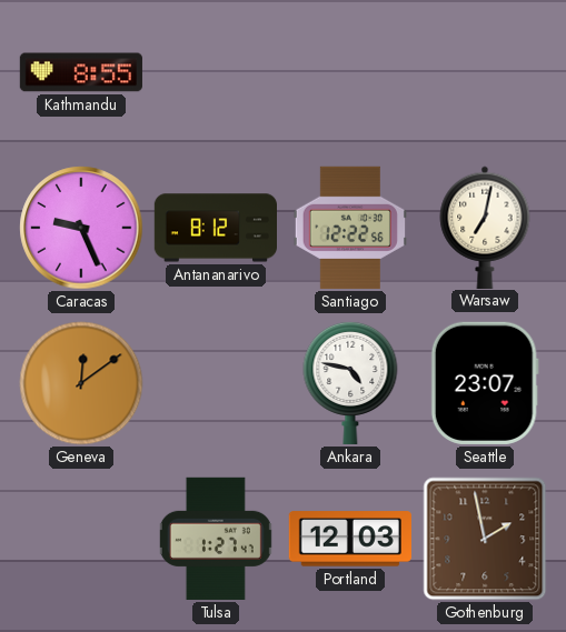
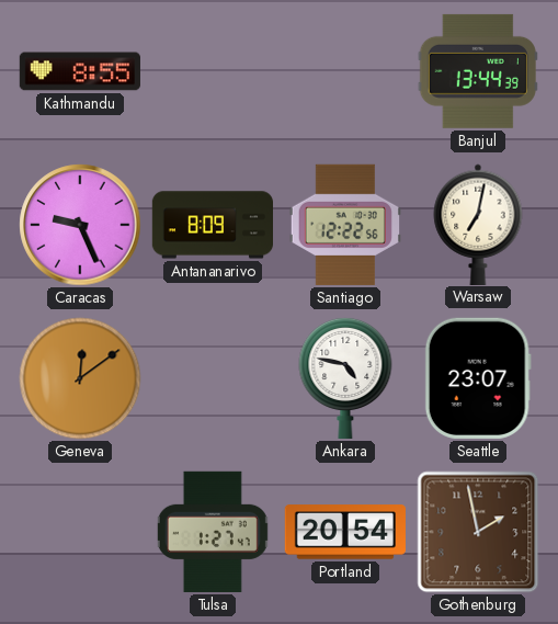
Banjul: none -> 13:44 (478, 71)
Antananarivo: 8:12 -> 8:09 (212, 225)
Portland: 12:03 -> 20:54 (345, 532)
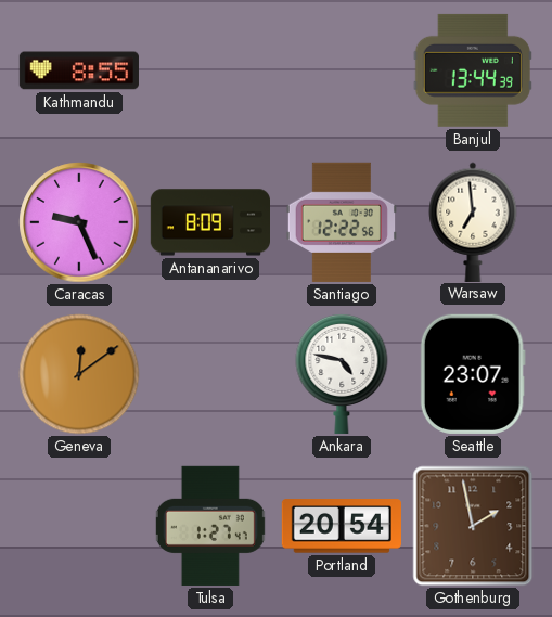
Warsaw: 7:02 -> 6:59 (473, 221)
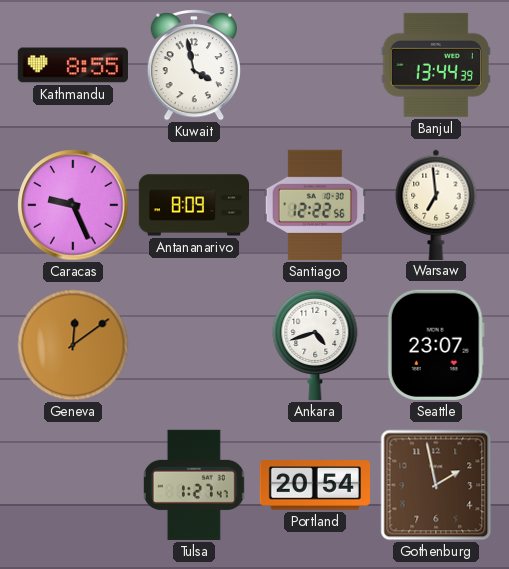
Kuwait: none -> 3:58 (194, 66)
Ankara: 4:47 -> 4:42 (315, 344)
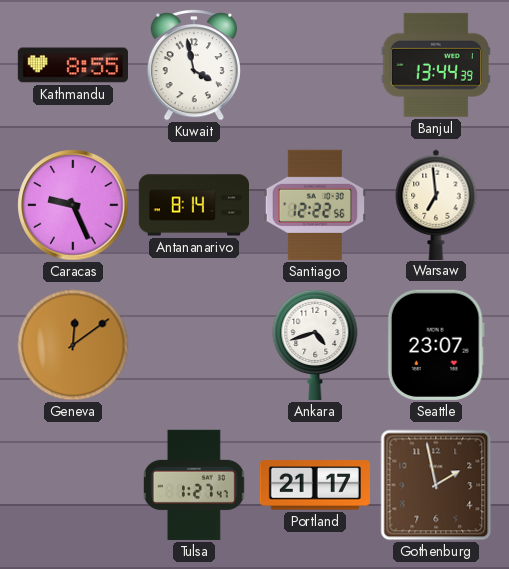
Antananarivo: 8:09 -> 8:14 (193, 205)
Portland: 20:54 -> 21:17 (315, 485)
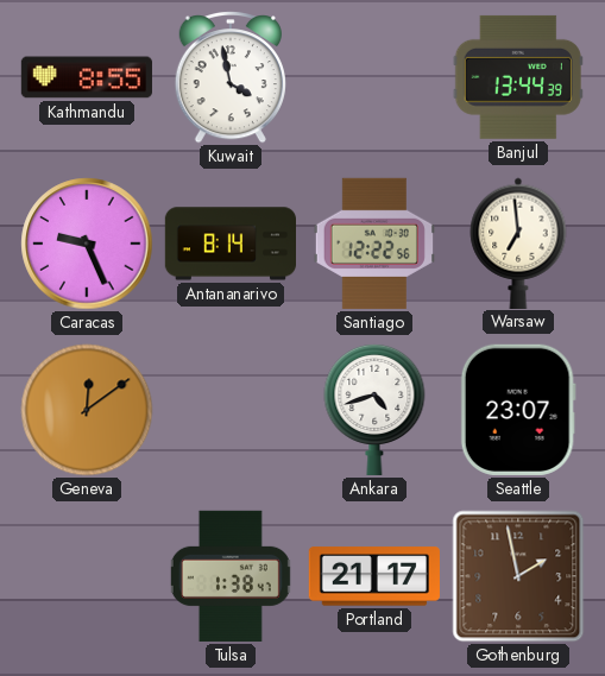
Tulsa: 1:27 -> 1:38 (231, 576)
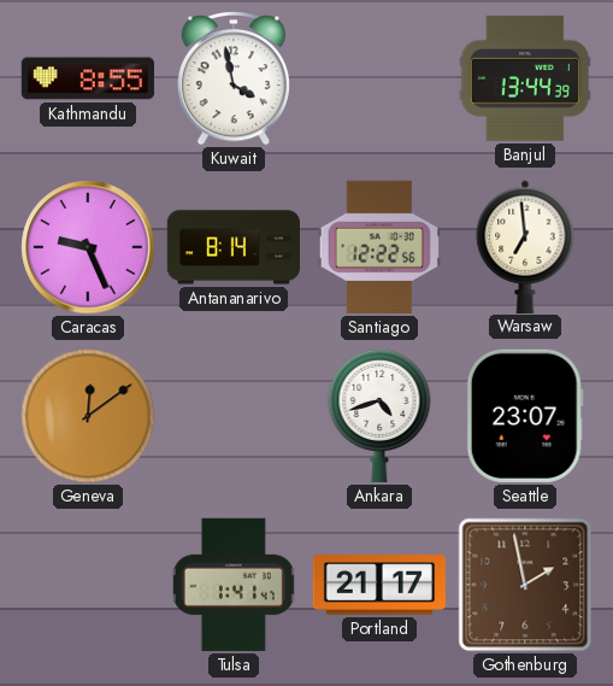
Tulsa: 1:38 -> 1:41 (234, 585)
